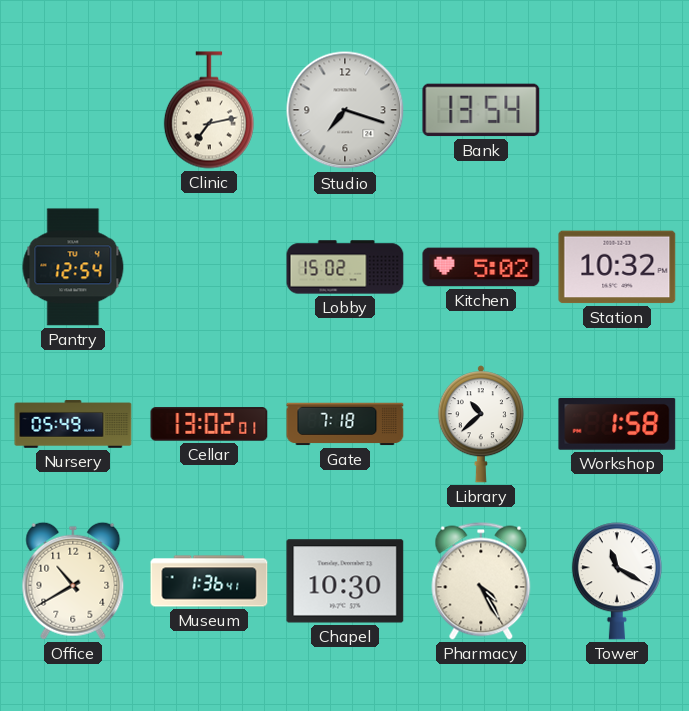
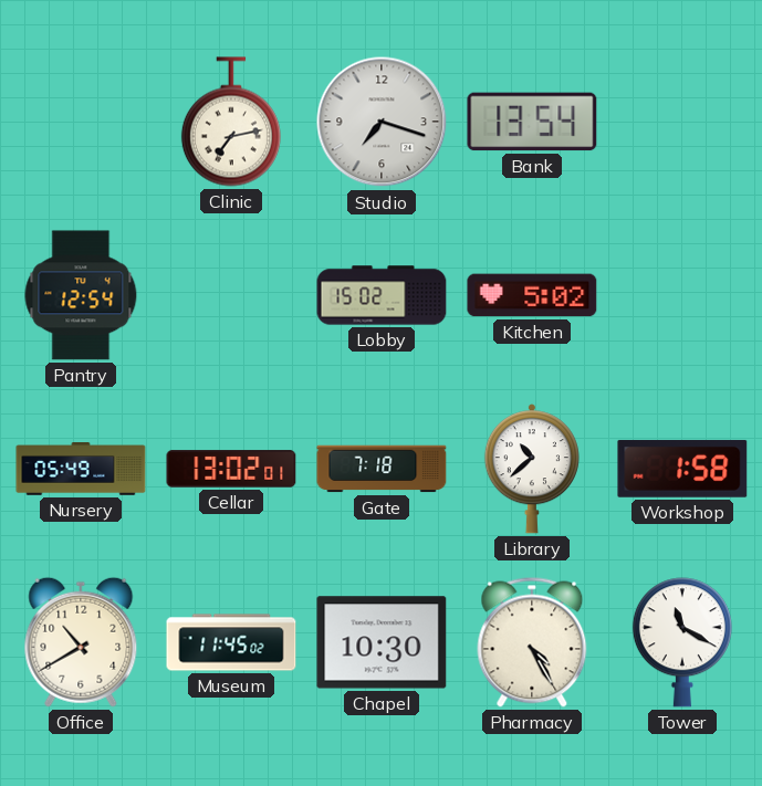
Station: 10:32 -> none (617, 267)
Museum: 1:36 -> 11:45 (231, 642)
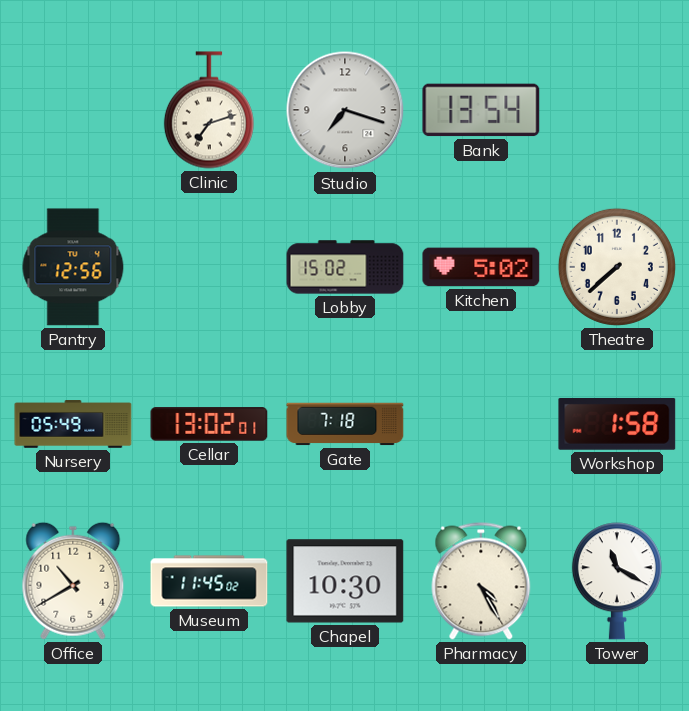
Clinic: 7:13 -> 7:12 (209, 110)
Pantry: 12:54 -> 12:56 (73, 267)
Theatre: none -> 7:38 (617, 267)
Library: 10:38 -> none (532, 469)
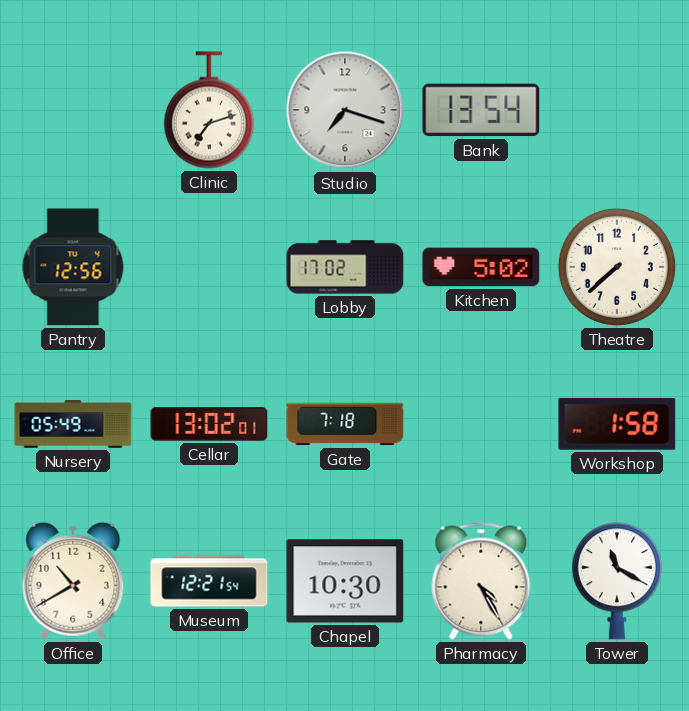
Lobby: 15:02 -> 17:02 (345, 267)
Museum: 11:45 -> 12:21 (209, 581)
